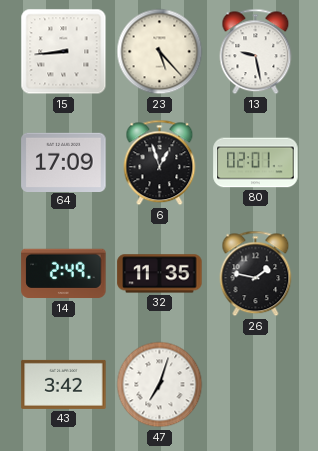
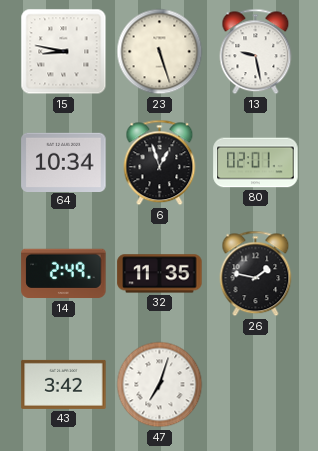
15: 8:44 -> 8:47 (64, 52)
23: 5:23 -> 5:27 (160, 52)
64: 17:09 -> 10:34 (64, 162)
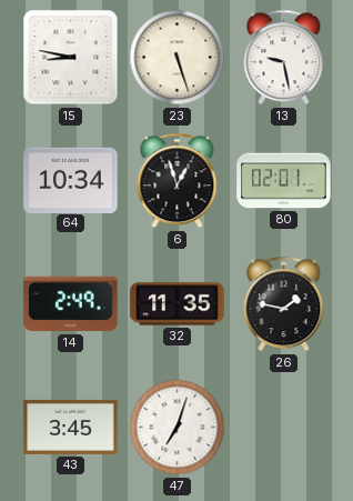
43: 3:42 -> 3:45 (71, 427)
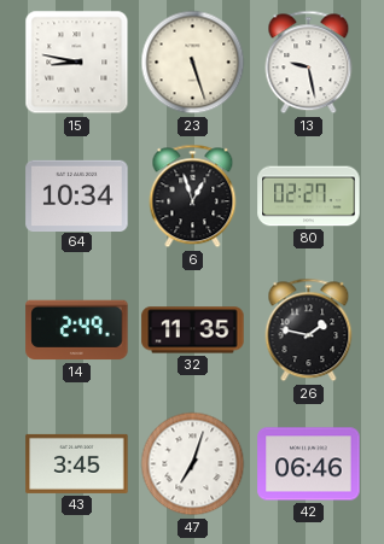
80: 02:01 -> 02:27 (309, 197)
42: none -> 06:46 (309, 464)
